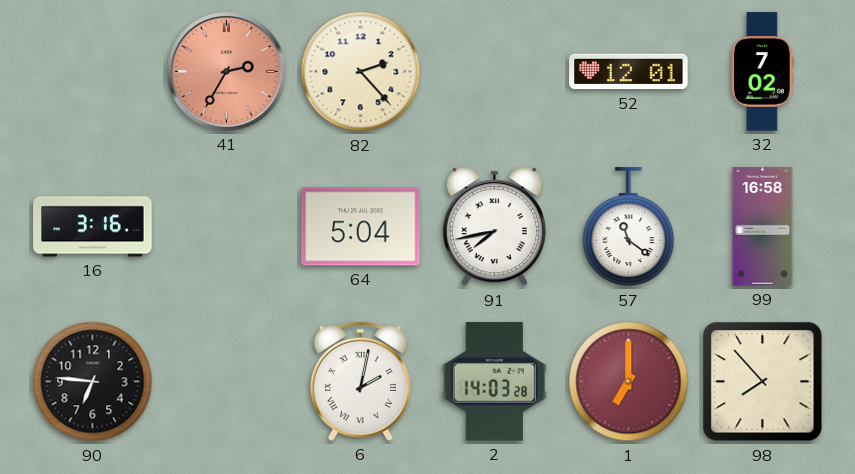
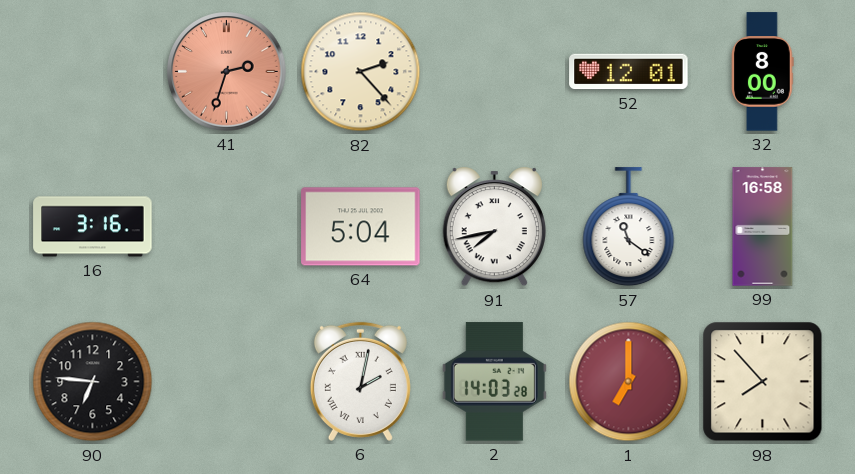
41: 2:35 -> 2:33 (227, 72)
32: 7:02 -> 8:00 (763, 72)
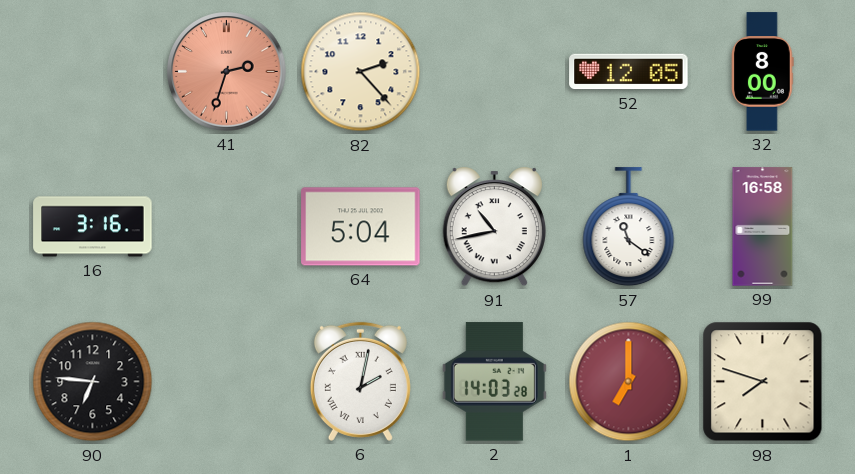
52: 12:01 -> 12:05 (629, 72)
91: 7:43 -> 10:43 (494, 227)
98: 7:53 -> 7:48 (763, 382)
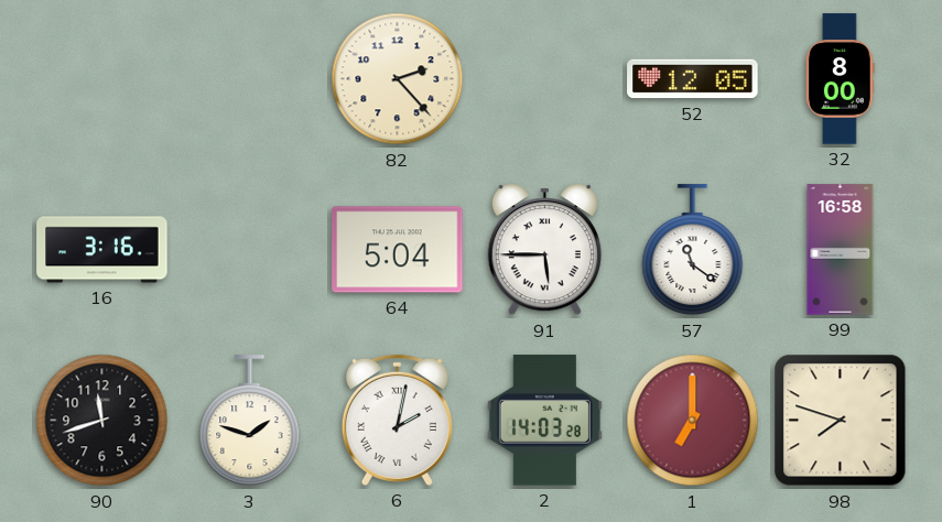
41: 2:33 -> none (227, 72)
91: 10:43 -> 5:45 (544, 250)
90: 6:46 -> 11:42 (102, 421)
3: none -> 1:48 (250, 421)
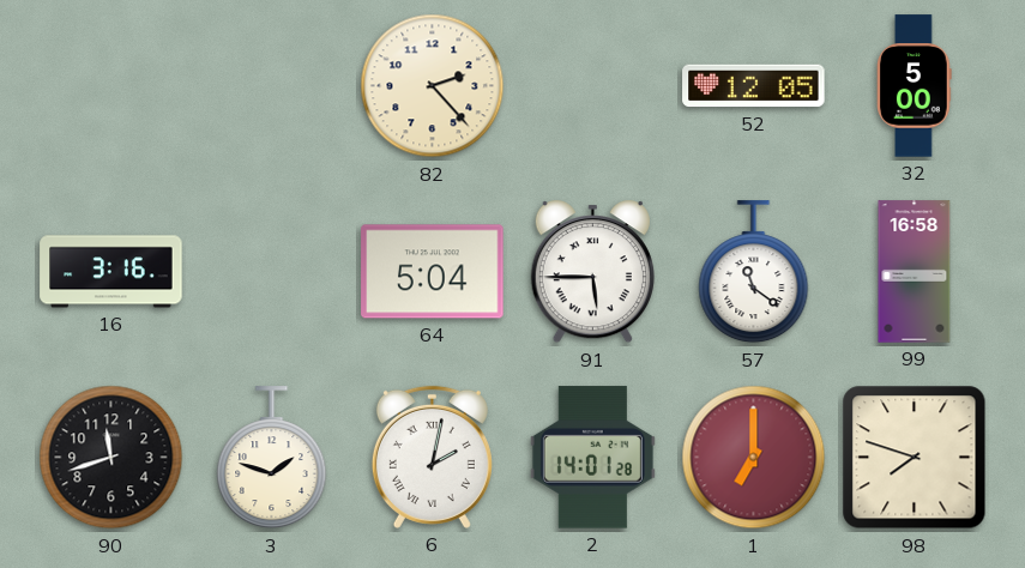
32: 8:00 -> 5:00 (915, 86)
2: 14:03 -> 14:01 (592, 458)
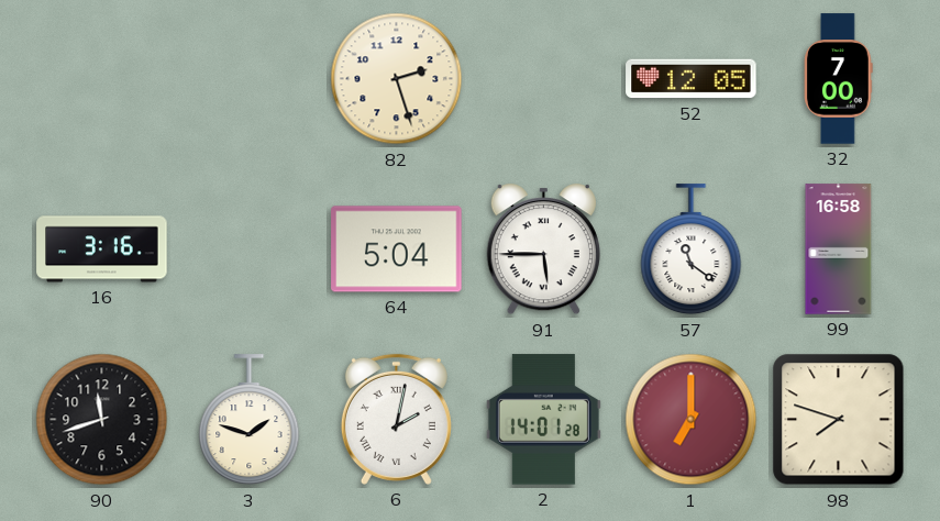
82: 2:23 -> 2:27 (397, 79)
32: 5:00 -> 7:00 (839, 79)
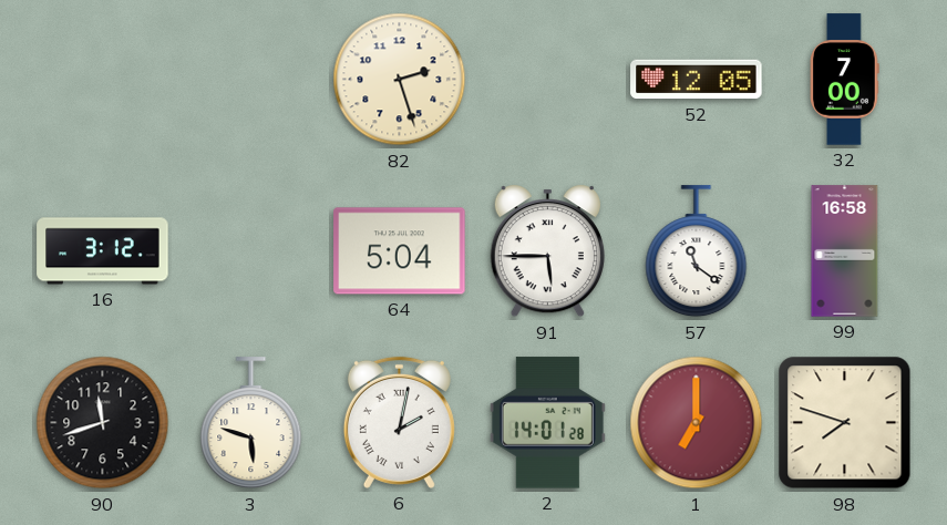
16: 3:16 -> 3:12 (103, 251)
3: 1:48 -> 5:48 (251, 423)
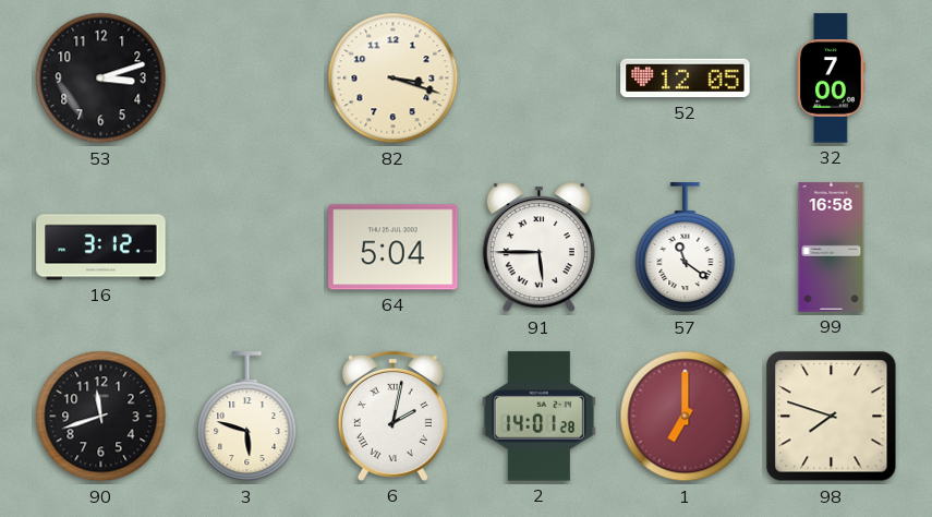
53: none -> 3:12 (101, 79)
82: 2:27 -> 3:18 (394, 79)
